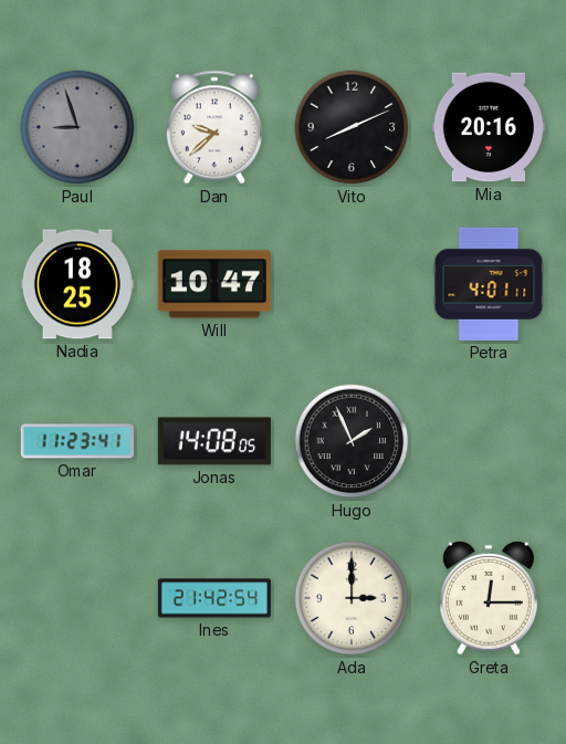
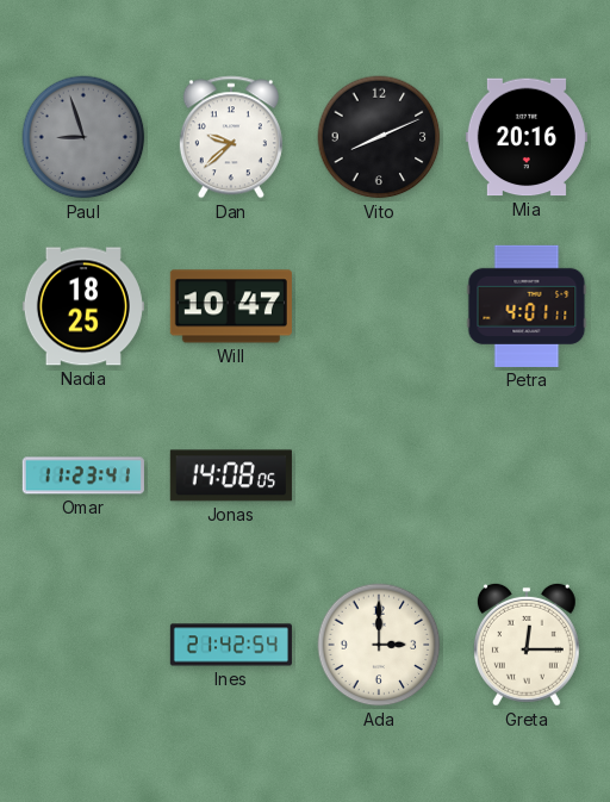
Hugo: 1:56 -> none (352, 441)
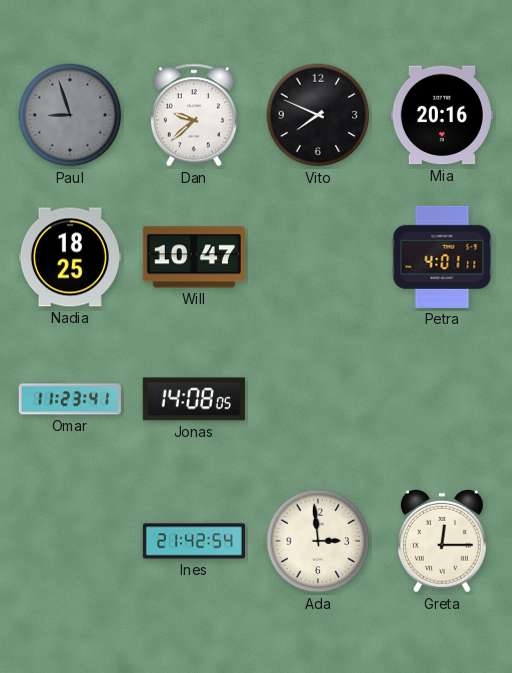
Vito: 8:11 -> 7:49 (318, 115)
Ada: 3:00 -> 2:59 (318, 541)
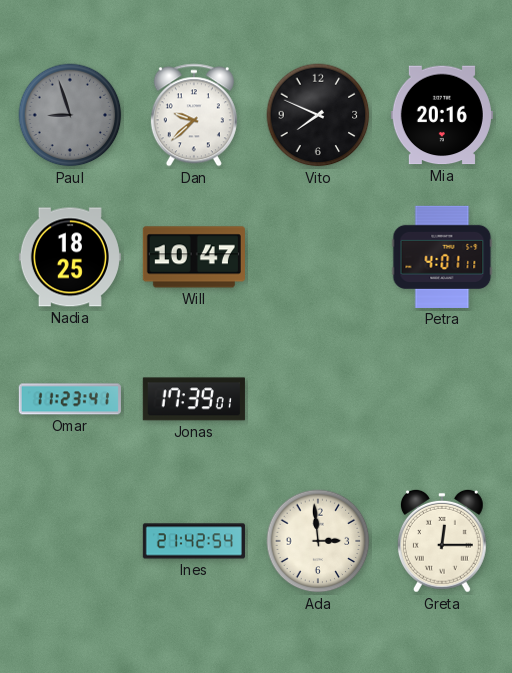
Jonas: 14:08 -> 17:39 (194, 399)
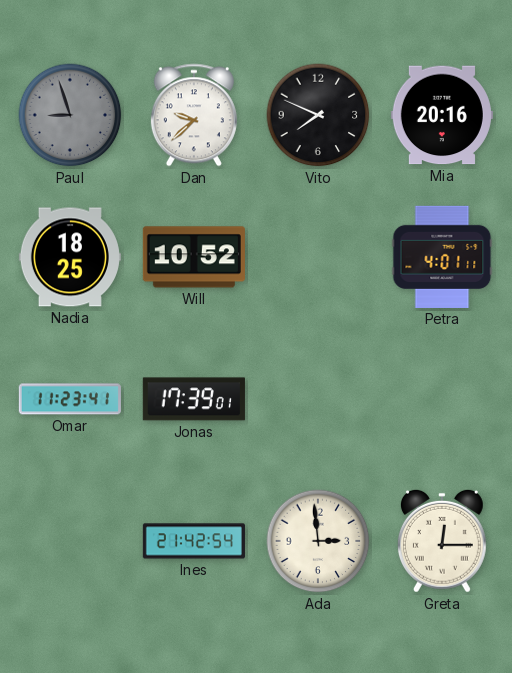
Will: 10:47 -> 10:52 (194, 257)
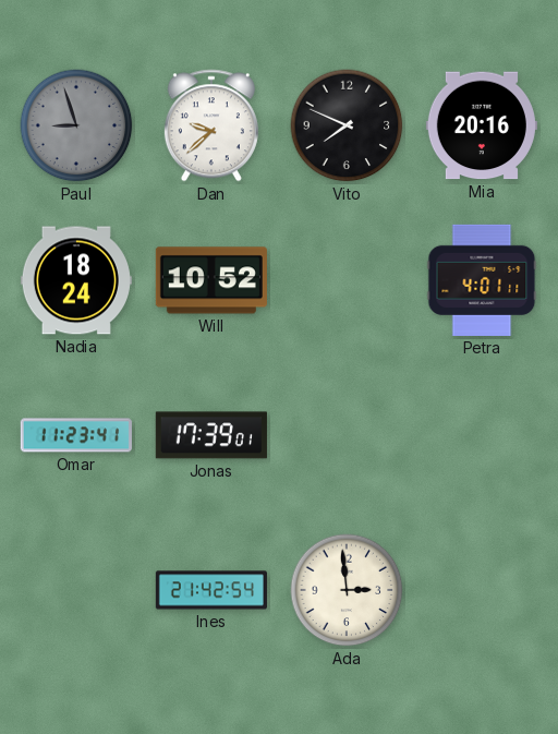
Nadia: 18:25 -> 18:24 (76, 280)
Greta: 12:15 -> none (442, 541)
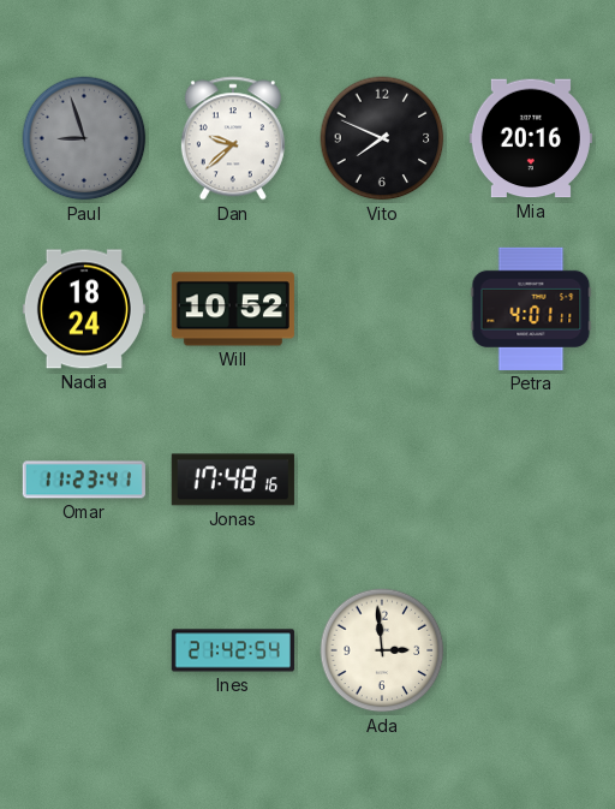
Jonas: 17:39 -> 17:48 (233, 480)
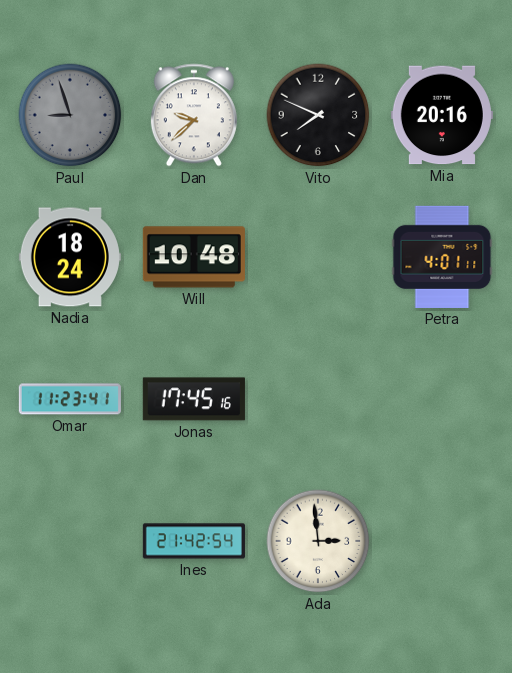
Will: 10:52 -> 10:48 (194, 257)
Jonas: 17:48 -> 17:45 (194, 399)
